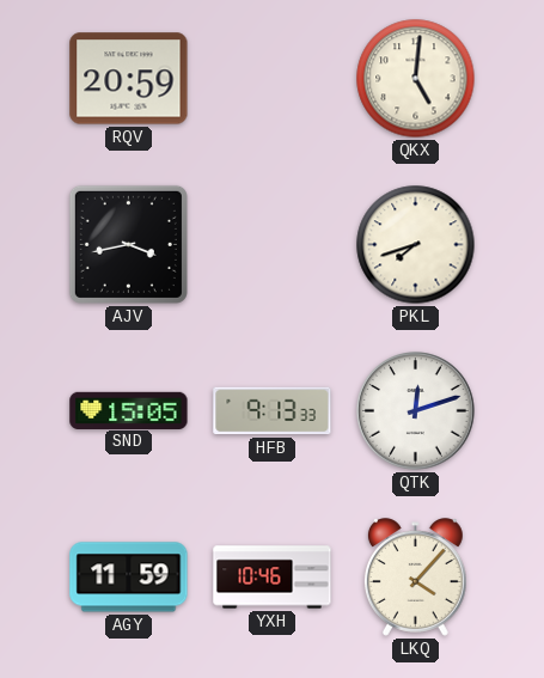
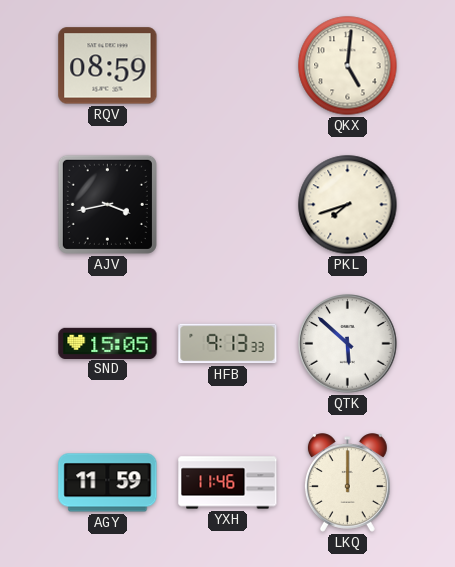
RQV: 20:59 -> 08:59 (108, 66)
QTK: 12:12 -> 5:52 (348, 344)
YXH: 10:46 -> 11:46 (228, 483)
LKQ: 4:07 -> 12:00 (347, 483)
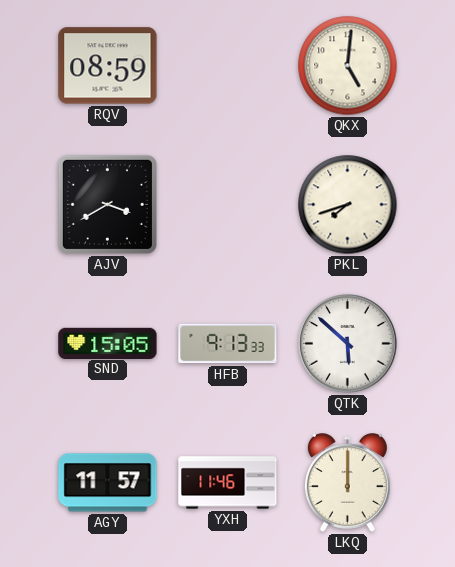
AJV: 3:43 -> 3:40 (107, 204)
AGY: 11:59 -> 11:57 (108, 483)
